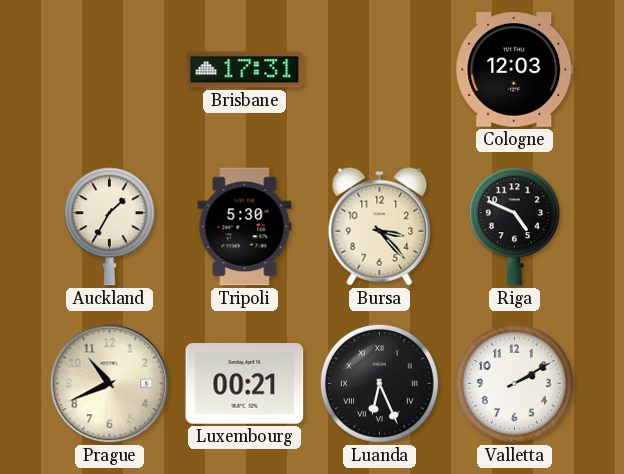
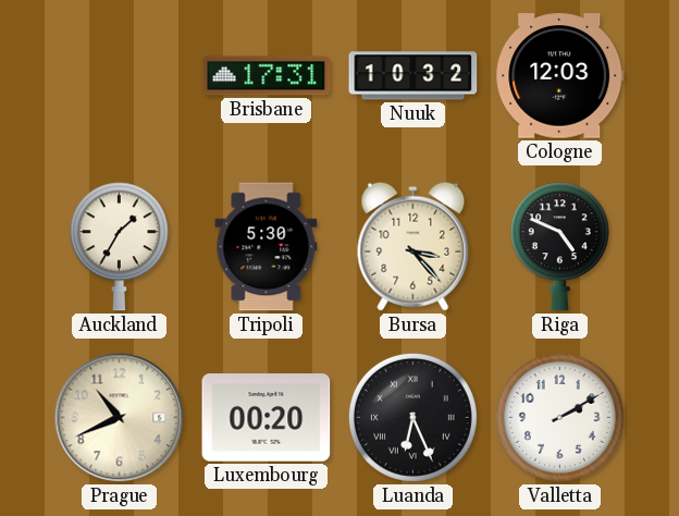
Nuuk: none -> 10:32 (413, 76)
Luxembourg: 00:21 -> 00:20 (267, 418)
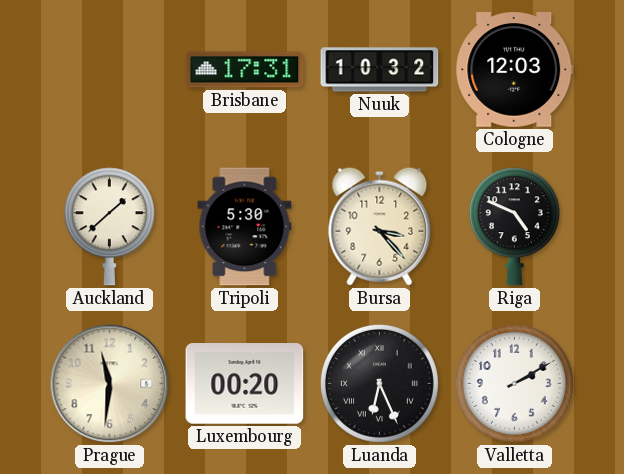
Auckland: 1:35 -> 1:38 (109, 227)
Prague: 10:41 -> 11:31 (110, 384)
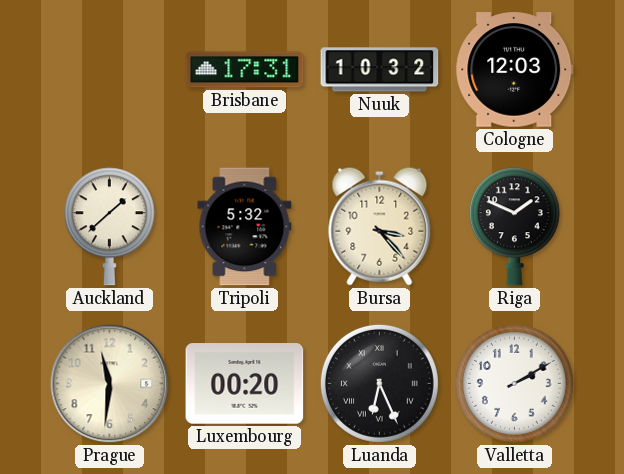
Tripoli: 5:30 -> 5:32 (245, 227)
Riga: 4:49 -> 1:49 (514, 227)
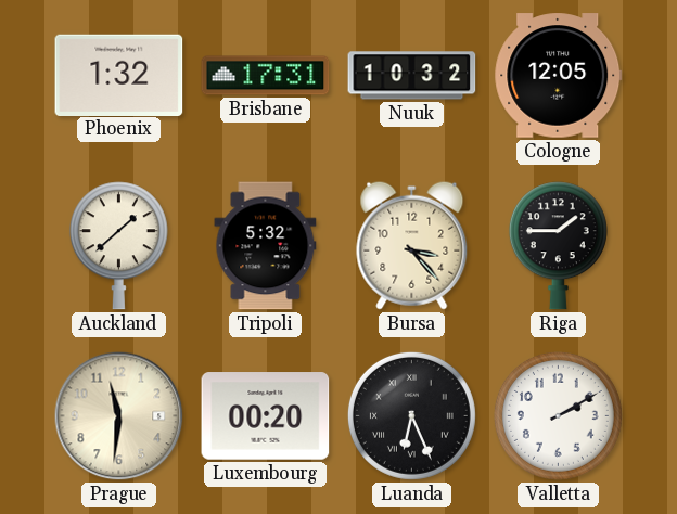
Phoenix: none -> 1:32 (119, 75)
Cologne: 12:03 -> 12:05 (559, 76)
Riga: 1:49 -> 1:45 (558, 246)
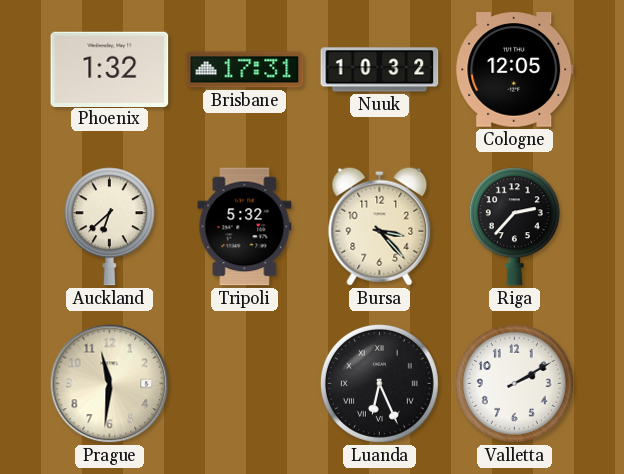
Auckland: 1:38 -> 6:38 (109, 227)
Riga: 1:45 -> 2:37 (514, 227)
Luxembourg: 00:20 -> none (266, 416)
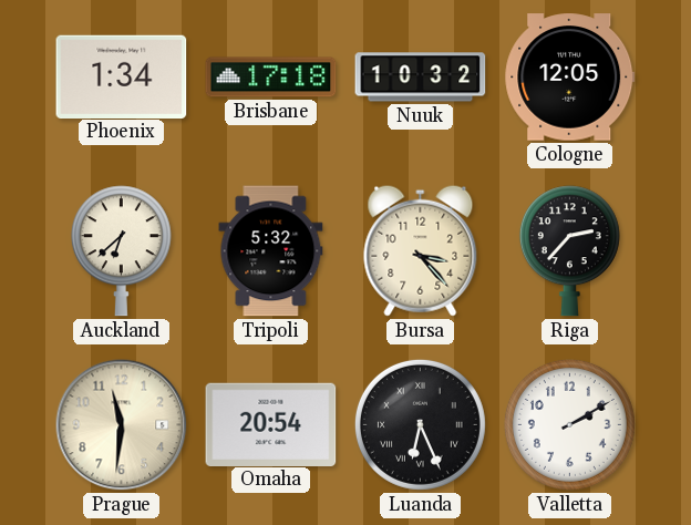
Phoenix: 1:32 -> 1:34 (122, 76)
Brisbane: 17:31 -> 17:18 (271, 78)
Omaha: none -> 20:54 (271, 424)
